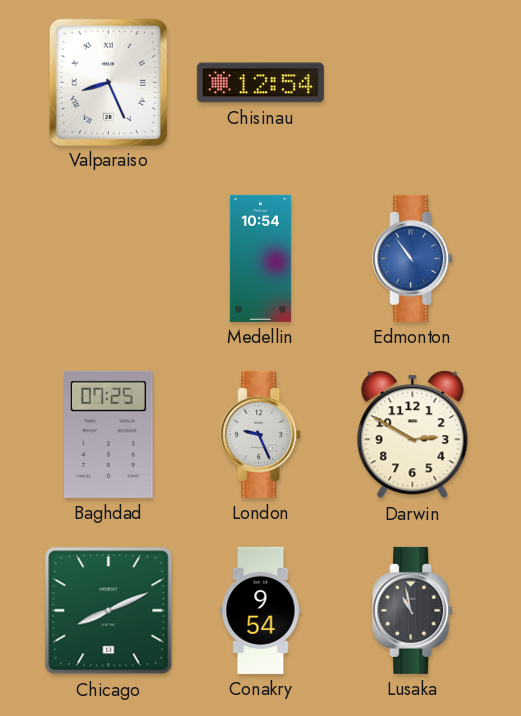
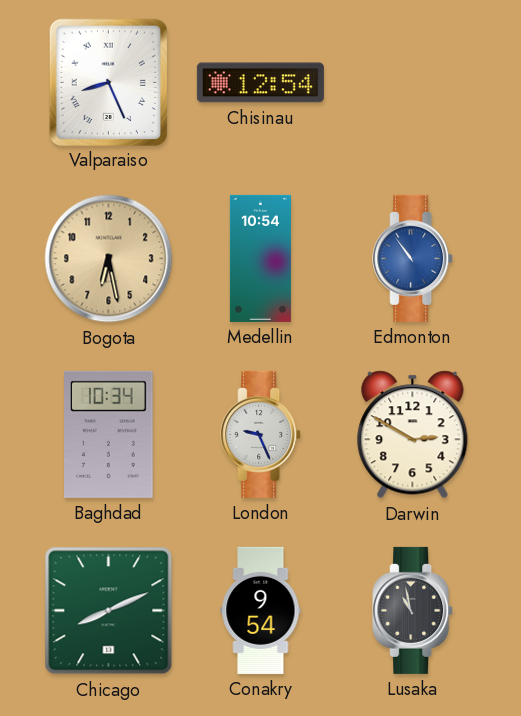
Bogota: none -> 6:28 (109, 259)
Baghdad: 07:25 -> 10:34 (109, 434)
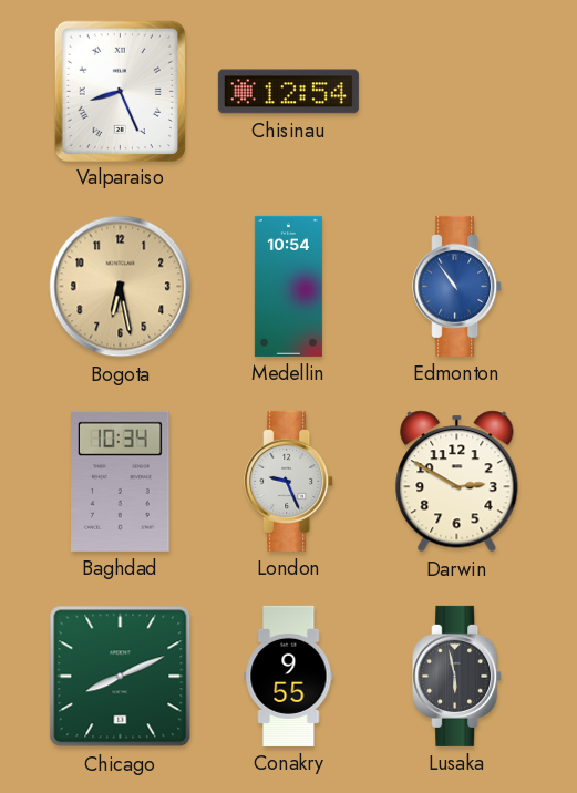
Conakry: 9:54 -> 9:55 (289, 676)
Lusaka: 10:58 -> 5:58 (457, 676)
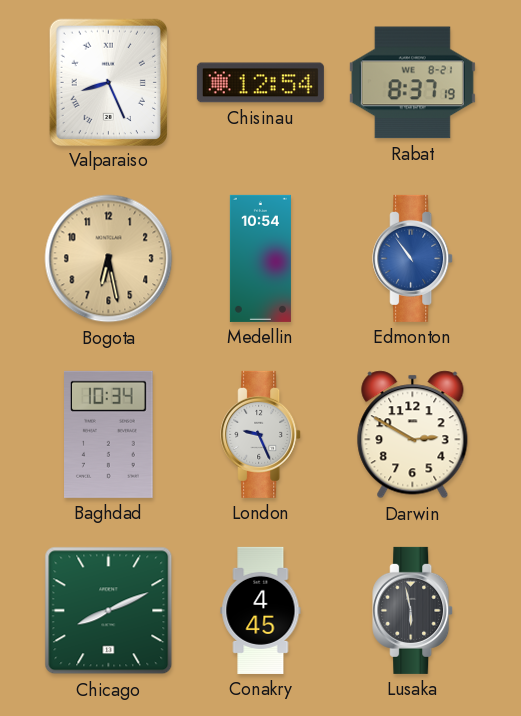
Rabat: none -> 8:37 (412, 83)
Conakry: 9:55 -> 4:45 (261, 610)
